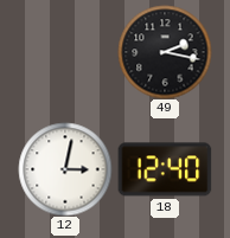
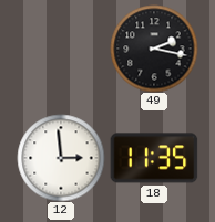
12: 3:02 -> 2:59 (61, 158)
18: 12:40 -> 11:35 (154, 158)
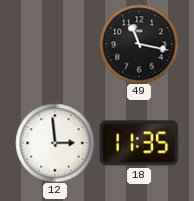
49: 2:17 -> 11:17 (139, 44)
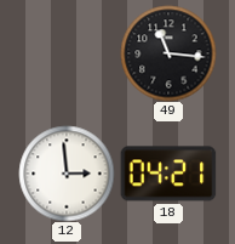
49: 11:17 -> 11:16 (168, 53)
18: 11:35 -> 04:21 (168, 174)
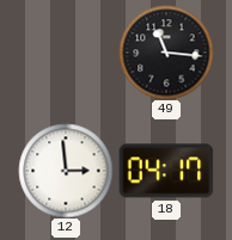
18: 04:21 -> 04:17 (166, 171)
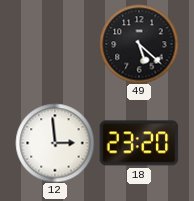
49: 11:16 -> 5:22 (139, 44)
18: 04:17 -> 23:20 (139, 143)
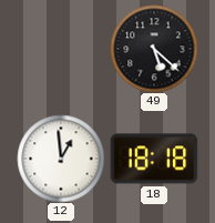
12: 2:59 -> 12:59 (61, 159)
18: 23:20 -> 18:18 (154, 159)
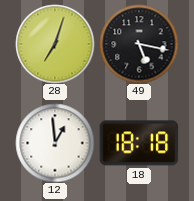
28: none -> 7:03 (55, 44)
49: 5:22 -> 5:17 (139, 44)
